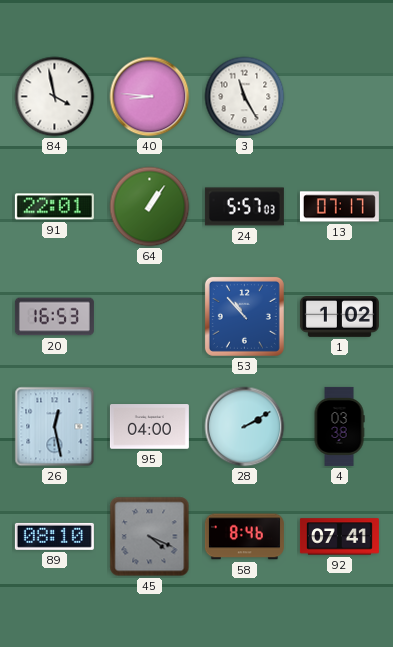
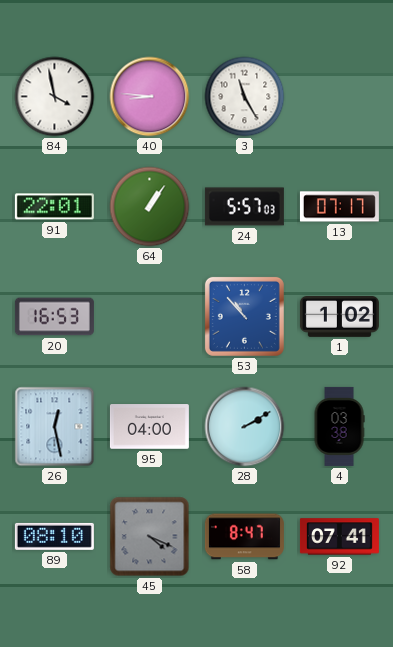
58: 8:46 -> 8:47 (244, 537)
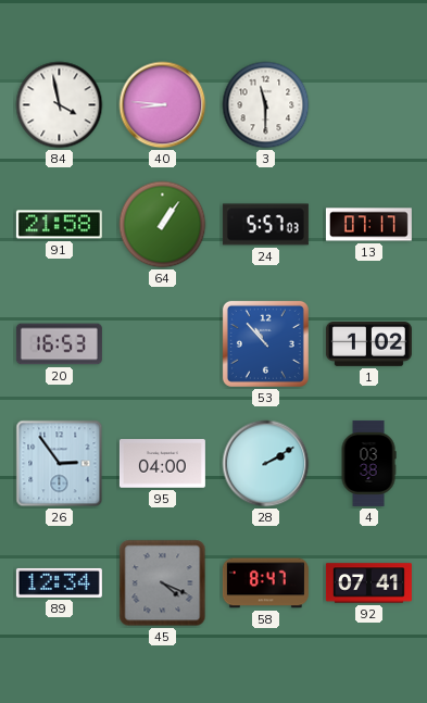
3: 11:25 -> 11:30 (266, 105)
91: 22:01 -> 21:58 (59, 225)
26: 12:28 -> 2:54 (60, 464)
89: 08:10 -> 12:34 (59, 582)
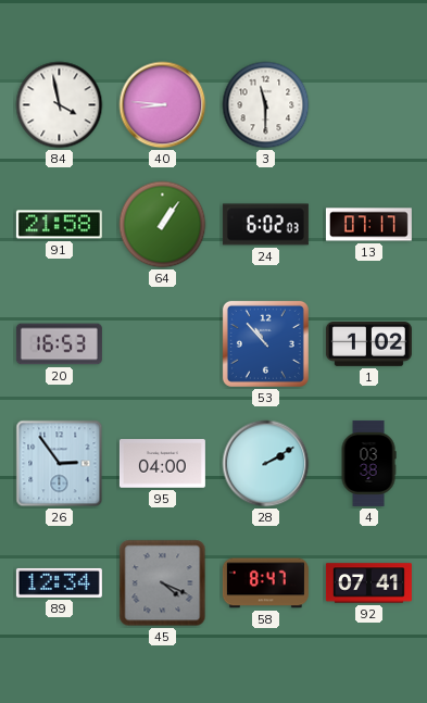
24: 5:57 -> 6:02 (265, 225)
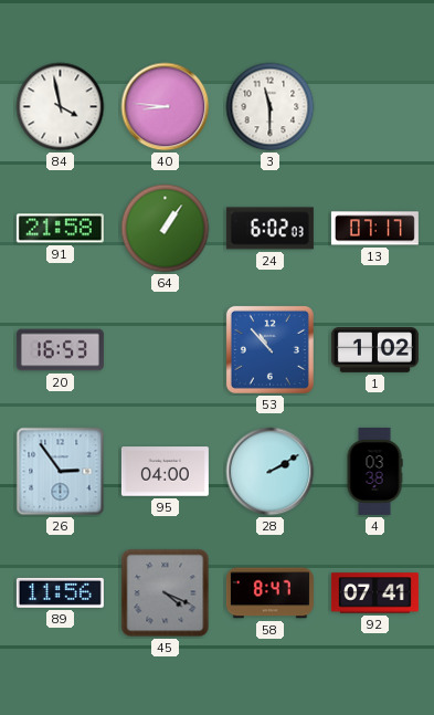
89: 12:34 -> 11:56 (60, 592)
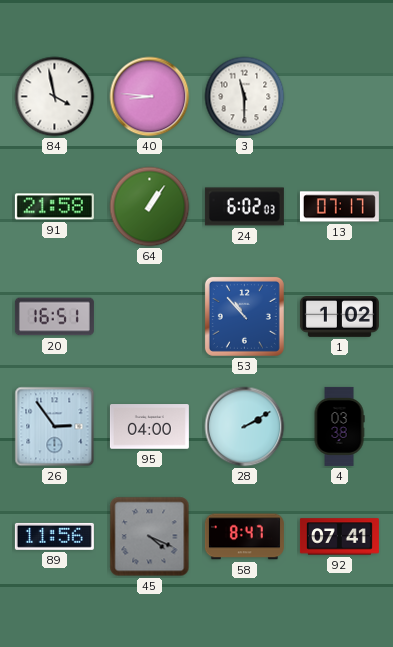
20: 16:53 -> 16:51 (54, 317)
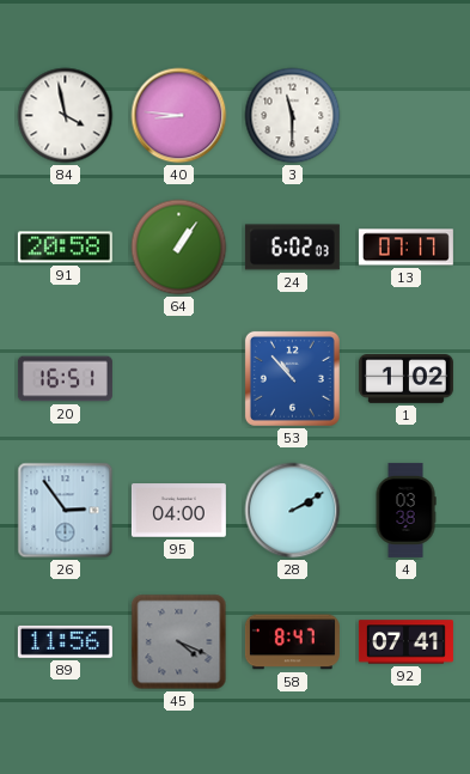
91: 21:58 -> 20:58 (65, 248)
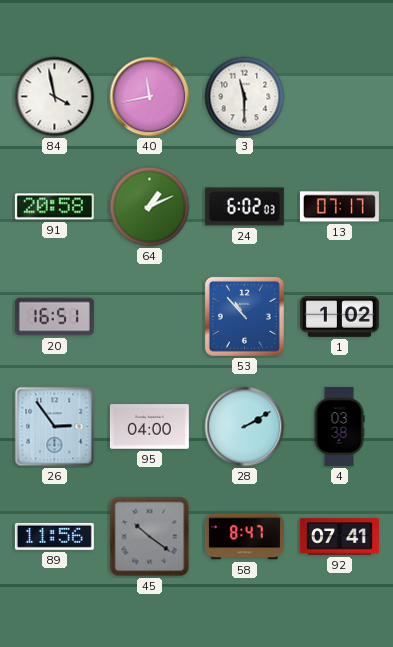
40: 8:46 -> 11:43 (150, 97)
64: 1:06 -> 1:11 (150, 207)
45: 4:19 -> 10:21 (150, 537)
